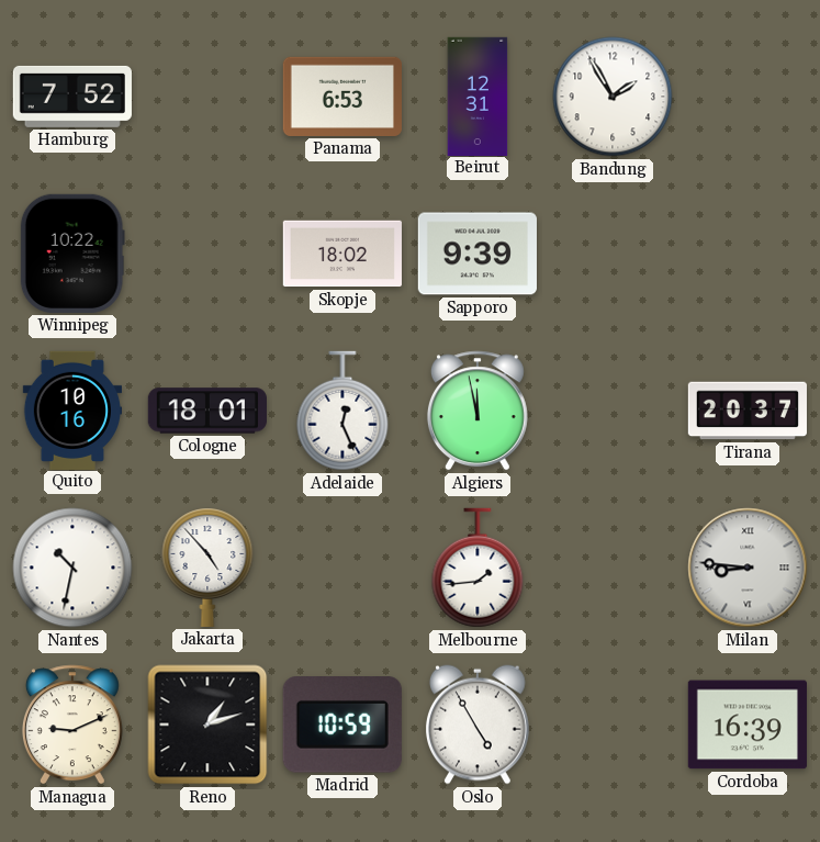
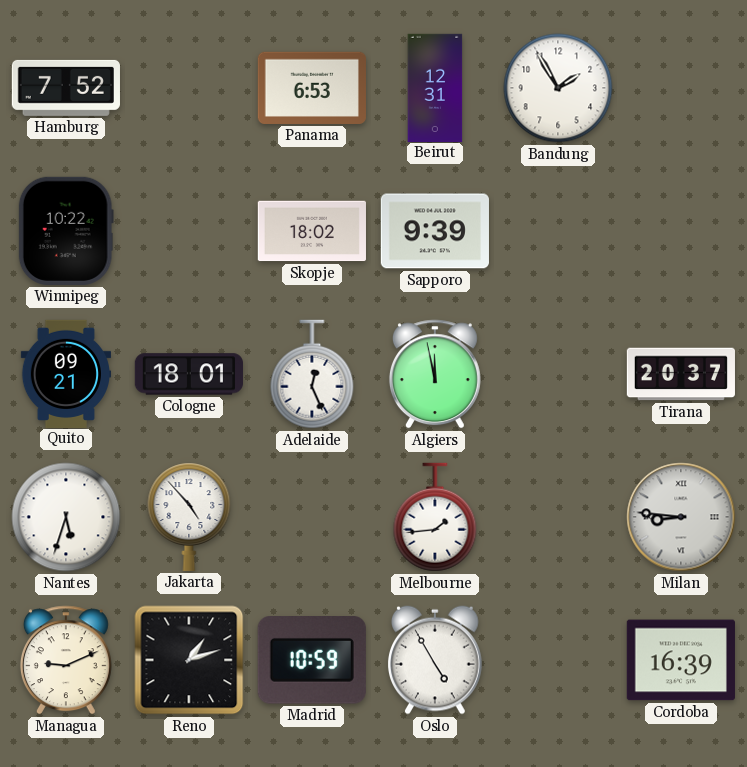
Quito: 10:16 -> 09:21 (65, 373)
Nantes: 10:32 -> 5:33 (66, 517)
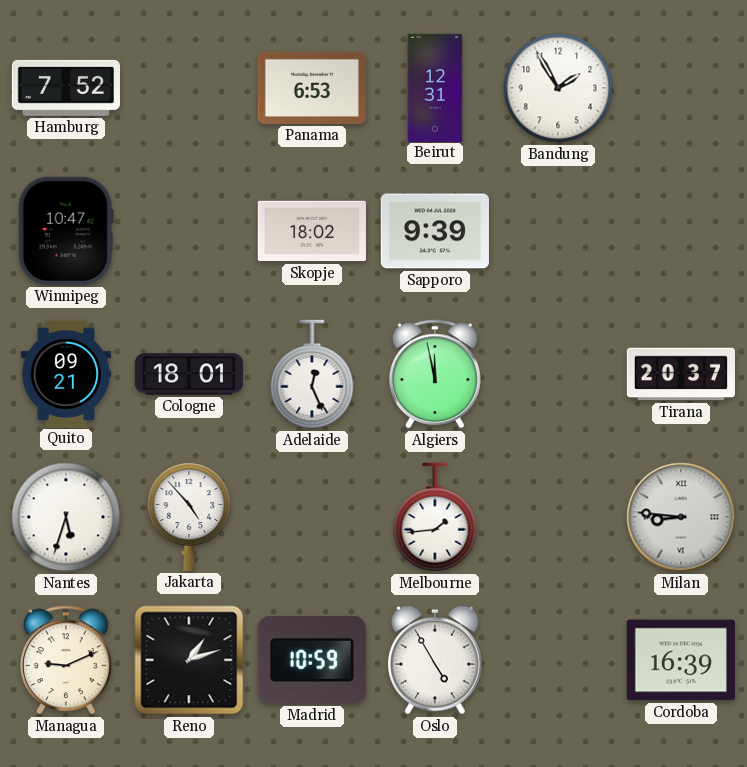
Winnipeg: 10:22 -> 10:47 (66, 231)
